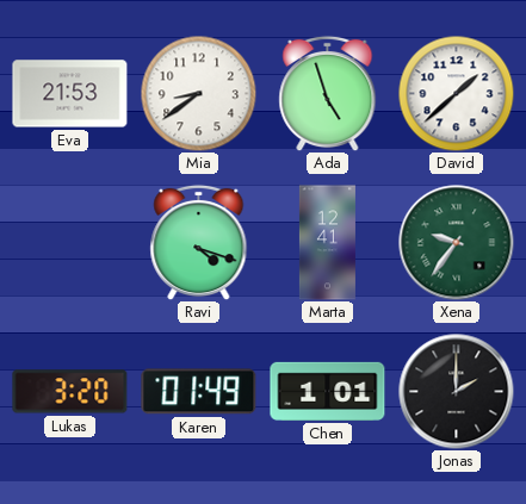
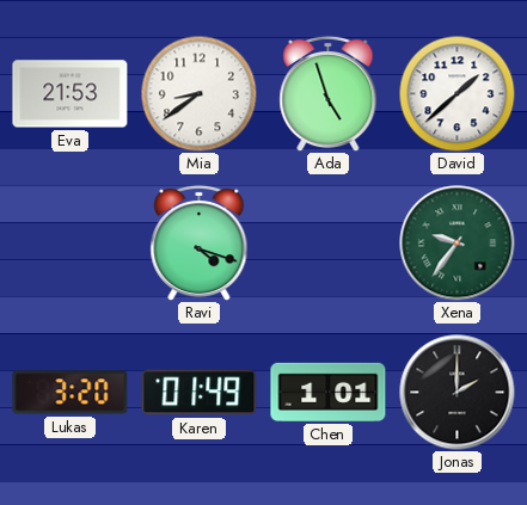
Marta: 12:41 -> none (327, 243)
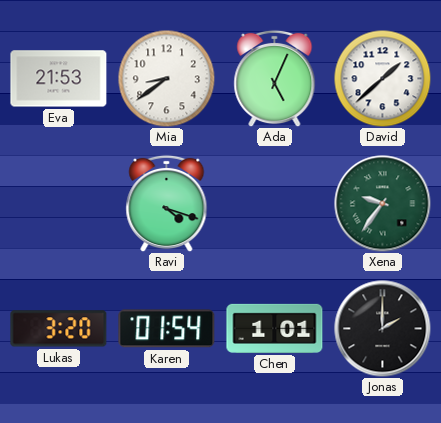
Ada: 4:57 -> 5:04 (275, 78)
Karen: 01:49 -> 01:54 (167, 329)
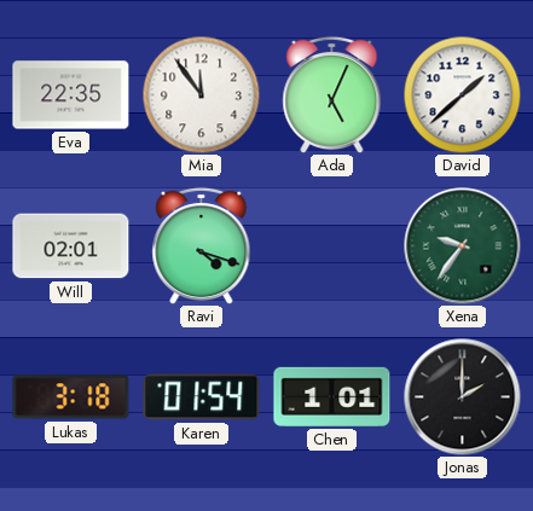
Eva: 21:53 -> 22:35 (71, 95)
Mia: 8:39 -> 11:54 (201, 94)
Will: none -> 02:01 (71, 246)
Lukas: 3:20 -> 3:18 (71, 397)
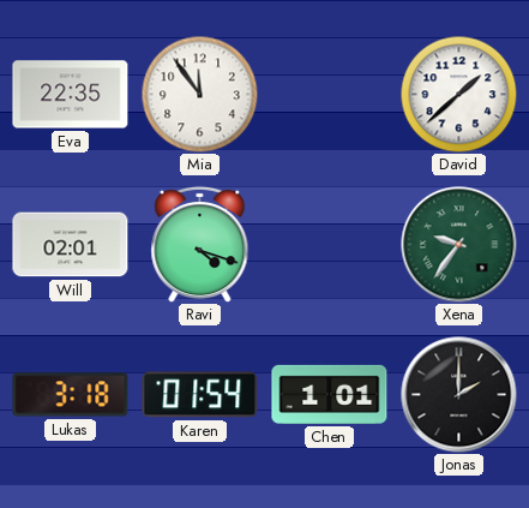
Ada: 5:04 -> none (332, 94)
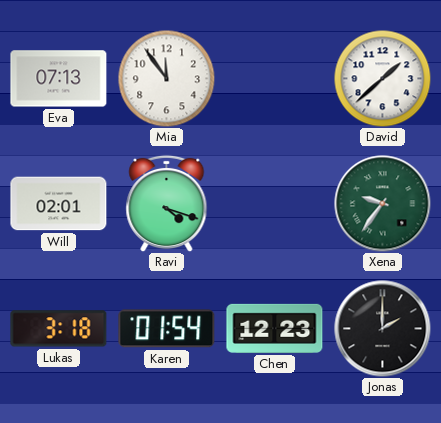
Eva: 22:35 -> 07:13 (59, 79)
Chen: 1:01 -> 12:23 (275, 328)
